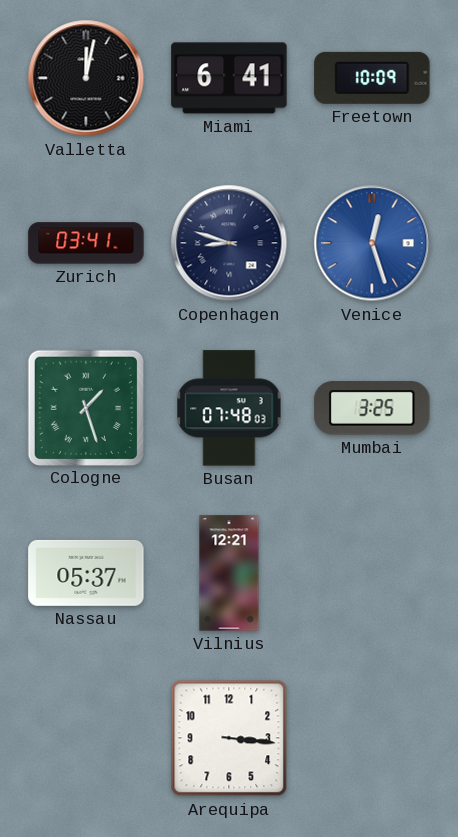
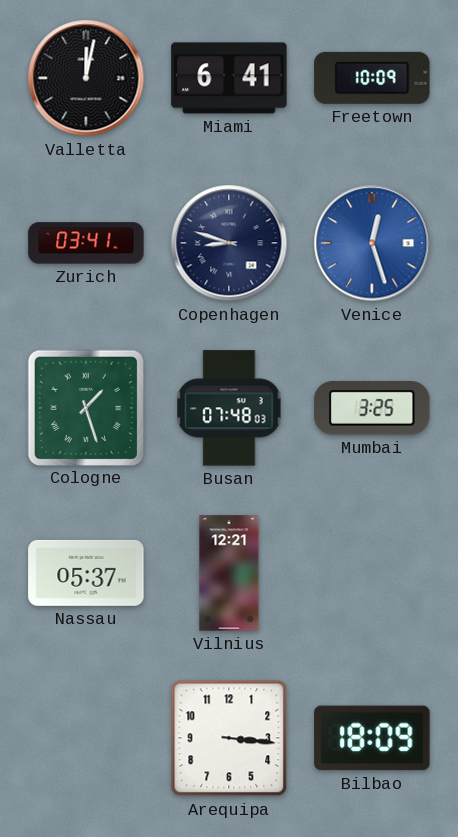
Bilbao: none -> 18:09 (372, 738)
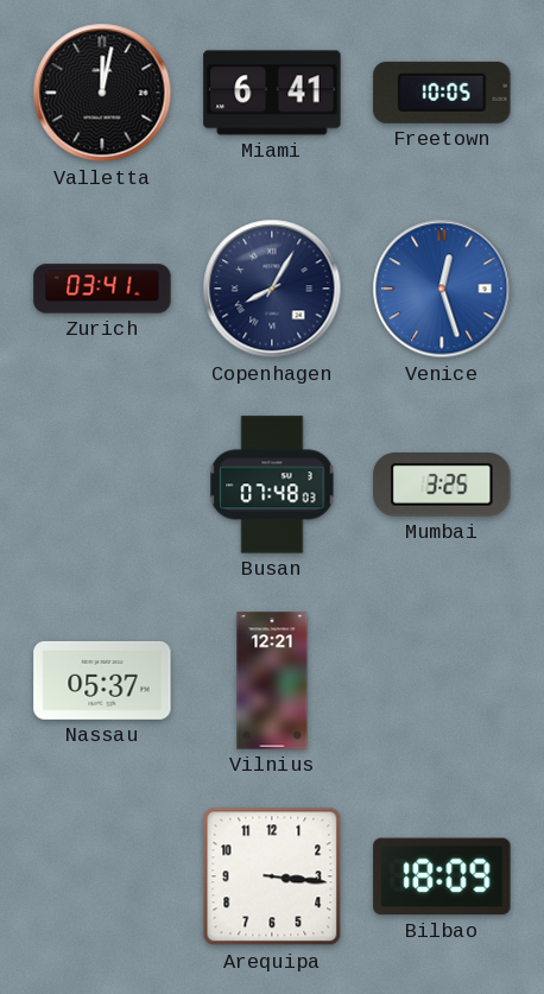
Freetown: 10:09 -> 10:05 (442, 93)
Copenhagen: 8:48 -> 8:05 (272, 289)
Cologne: 1:27 -> none (85, 407)
